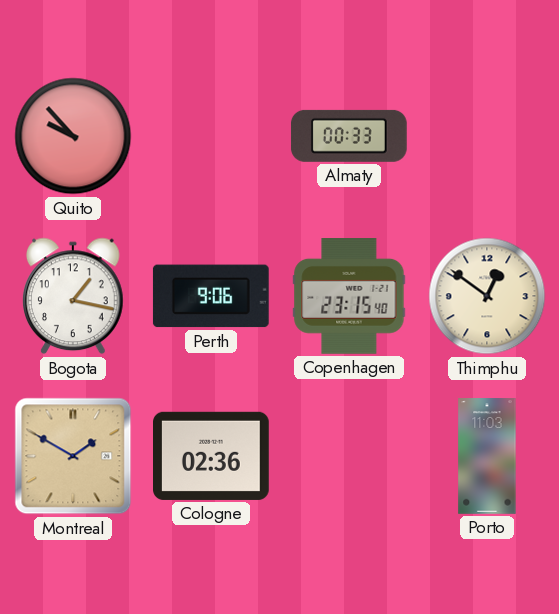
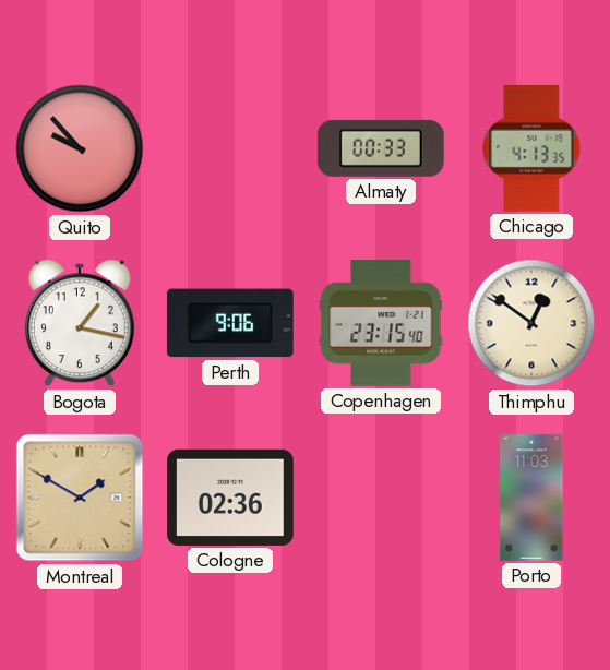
Chicago: none -> 4:13 (531, 149)
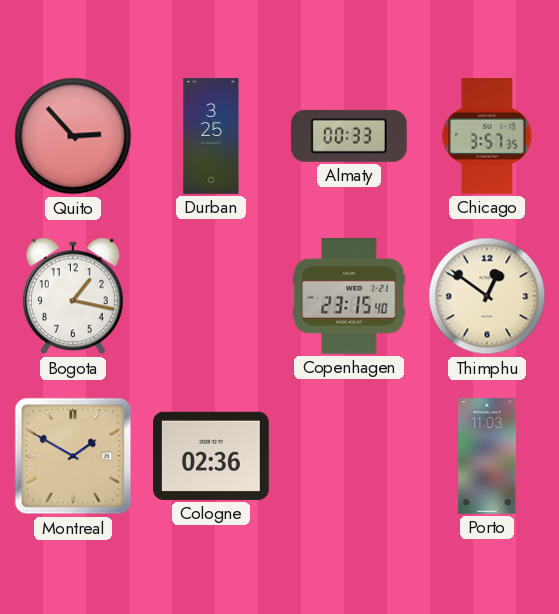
Quito: 9:53 -> 2:53 (73, 136)
Durban: none -> 3:25 (211, 136)
Chicago: 4:13 -> 3:57 (487, 137)
Perth: 9:06 -> none (230, 323)
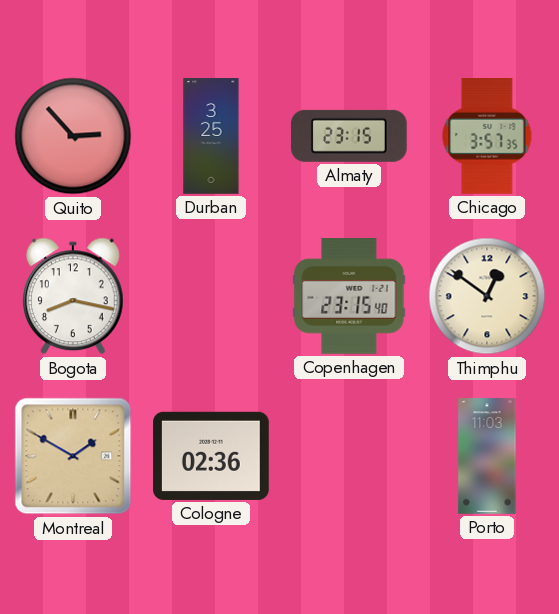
Almaty: 00:33 -> 23:15 (349, 136)
Bogota: 1:17 -> 8:17 (74, 296)
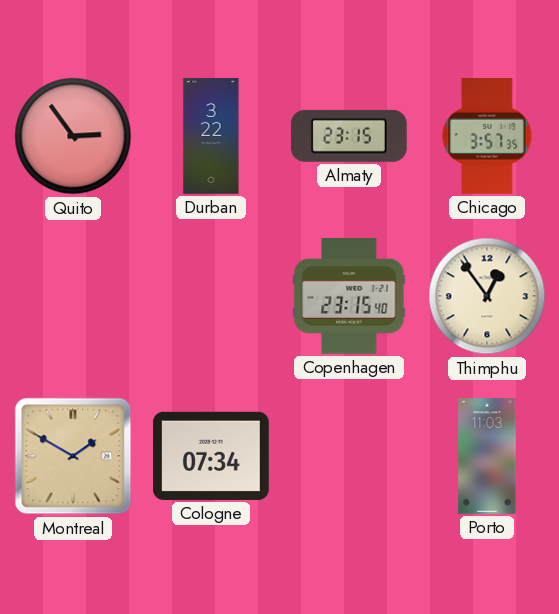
Quito: 2:53 -> 2:54 (73, 136)
Durban: 3:25 -> 3:22 (211, 136)
Bogota: 8:17 -> none (74, 296)
Thimphu: 12:51 -> 12:54 (487, 296)
Cologne: 02:36 -> 07:34 (212, 456)
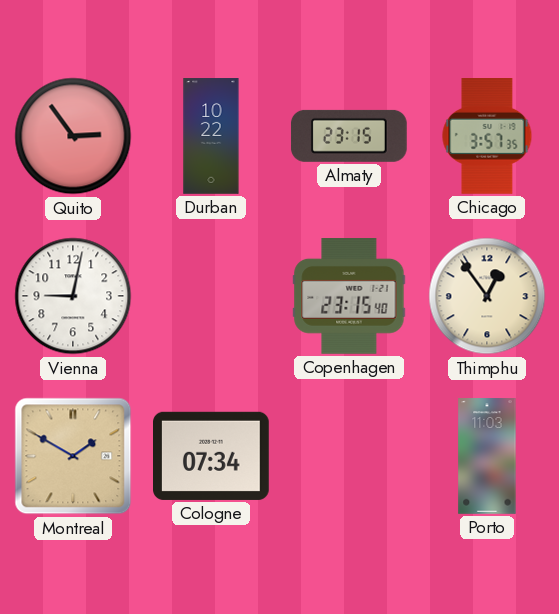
Durban: 3:22 -> 10:22 (211, 136)
Vienna: none -> 9:02 (73, 296)
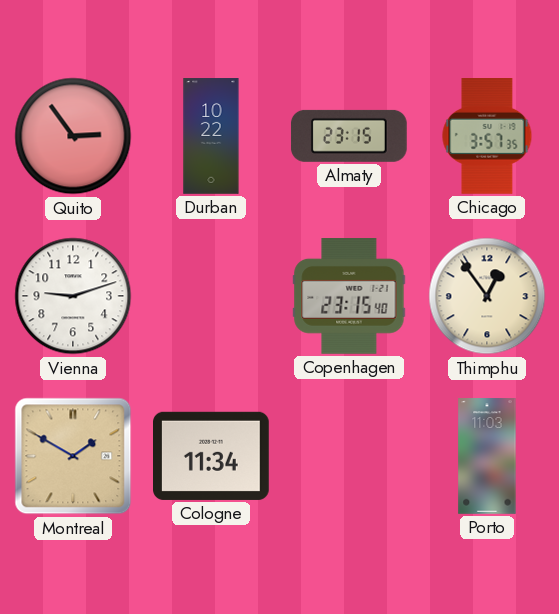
Vienna: 9:02 -> 9:12 (73, 296)
Cologne: 07:34 -> 11:34 (212, 456)
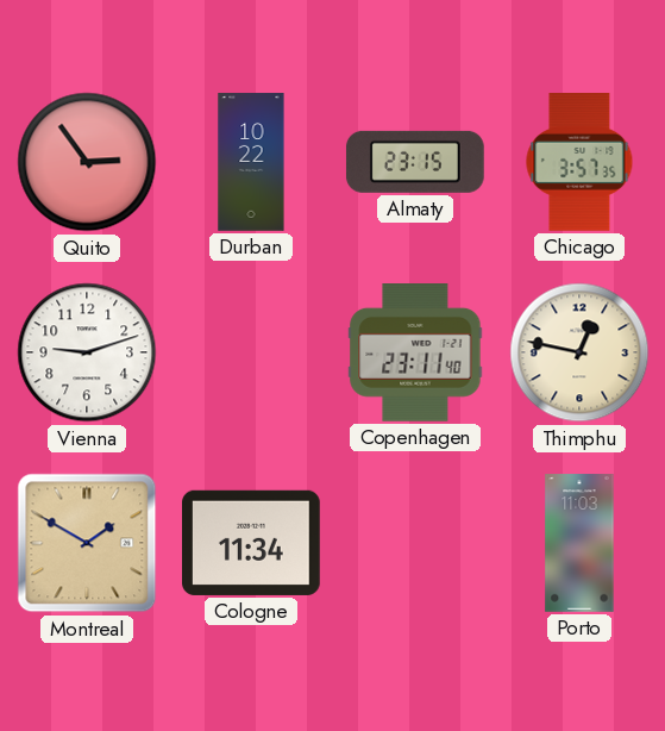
Copenhagen: 23:15 -> 23:11 (415, 354)
Thimphu: 12:54 -> 12:47 (579, 352)
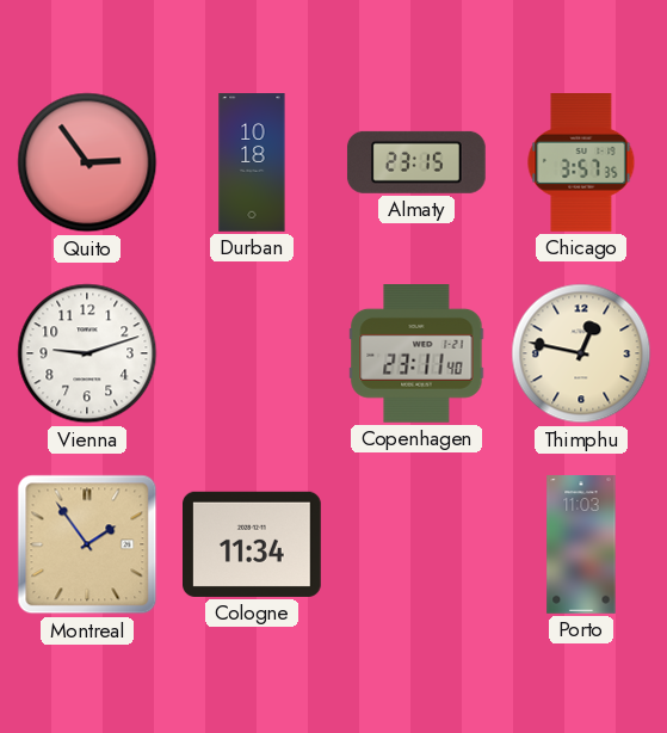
Durban: 10:22 -> 10:18 (252, 162)
Montreal: 1:50 -> 1:54 (87, 544)
